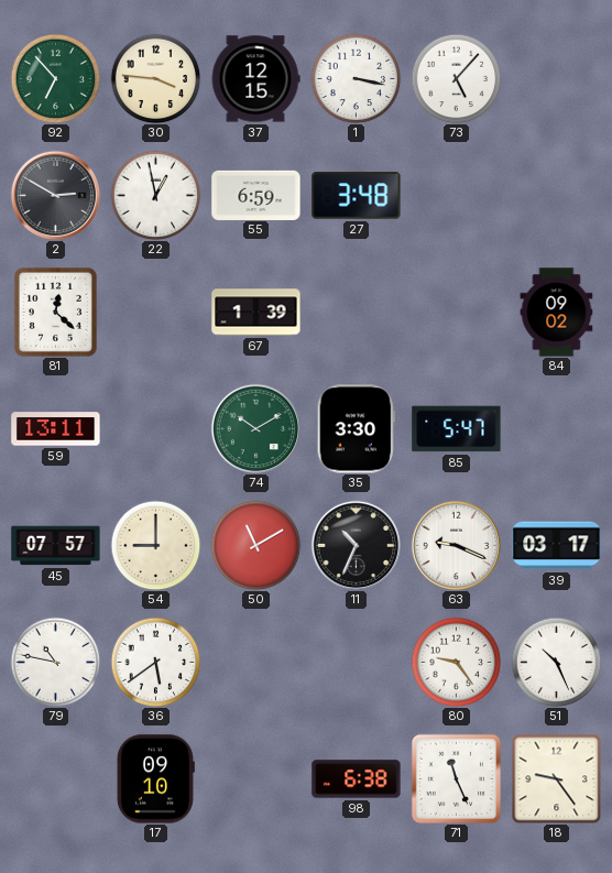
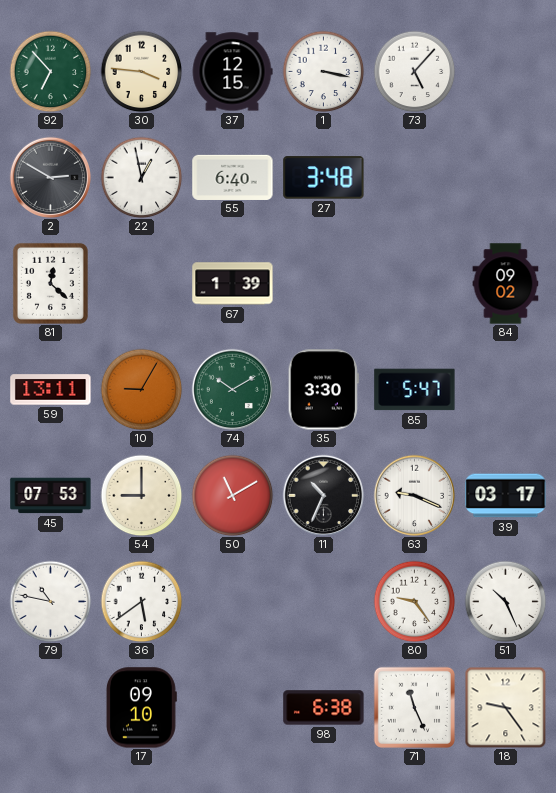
55: 6:59 -> 6:40 (233, 177)
10: none -> 9:05 (141, 389)
45: 07:57 -> 07:53 (51, 496)
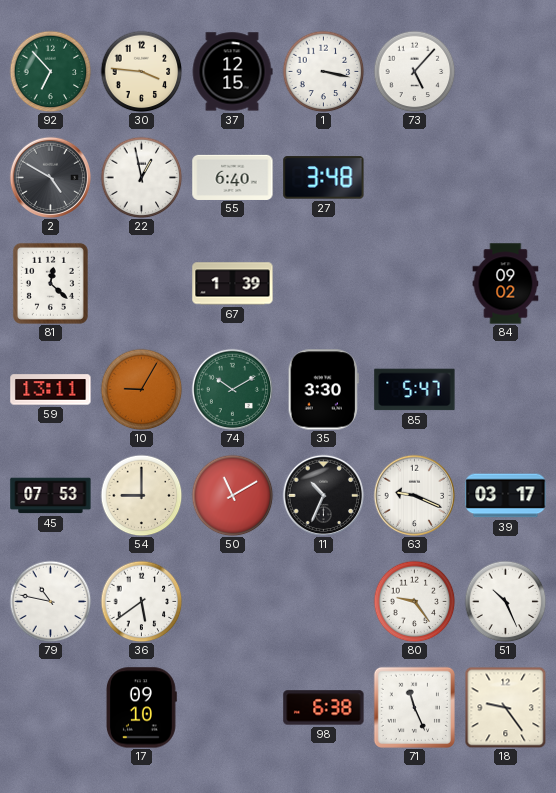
2: 2:50 -> 4:50 (50, 177)
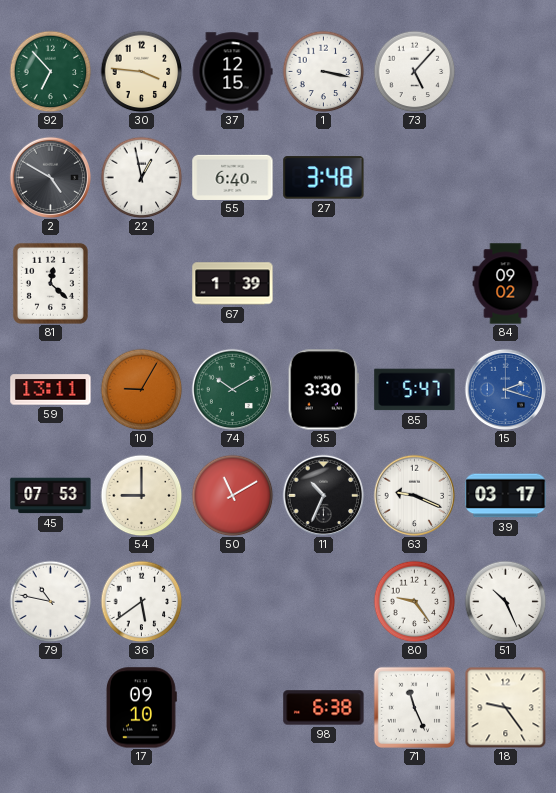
15: none -> 2:18 (505, 389)
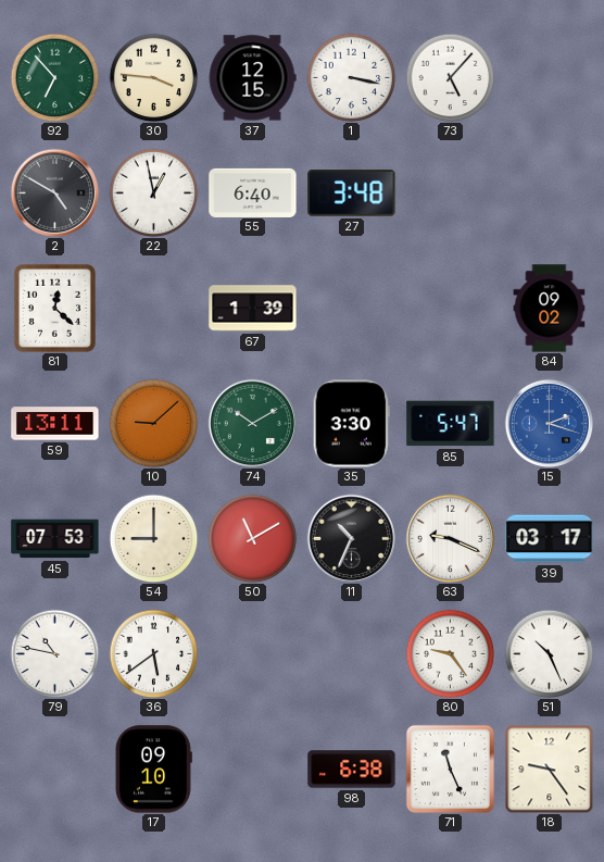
10: 9:05 -> 9:08 (153, 423)
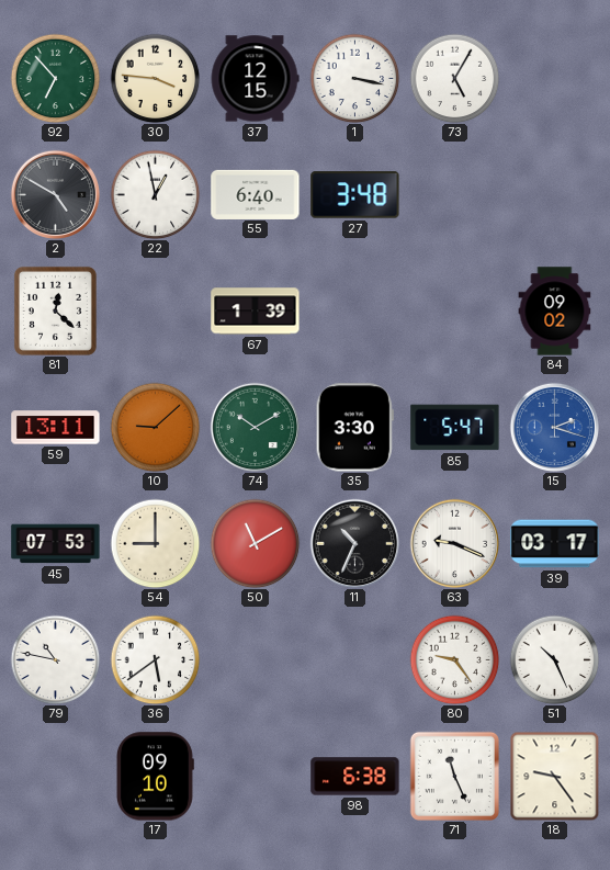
73: 5:07 -> 5:05 (454, 78)
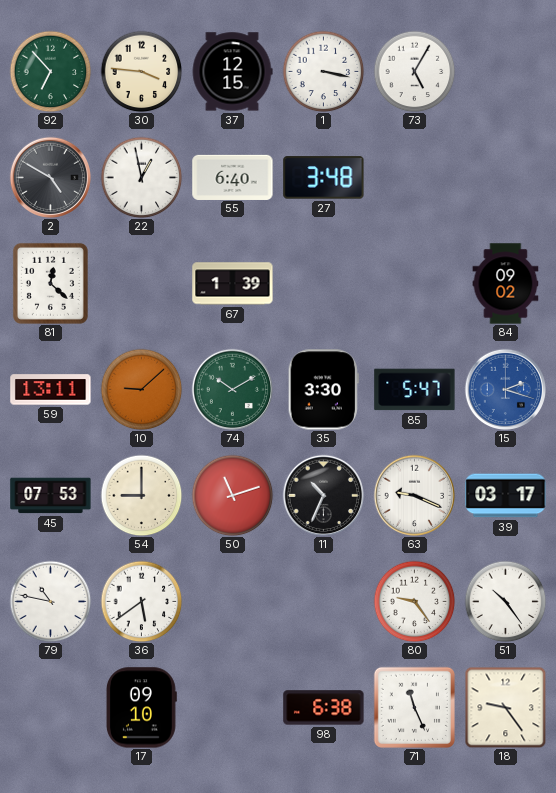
50: 11:10 -> 11:12 (232, 495)
51: 10:26 -> 10:24 (505, 601)
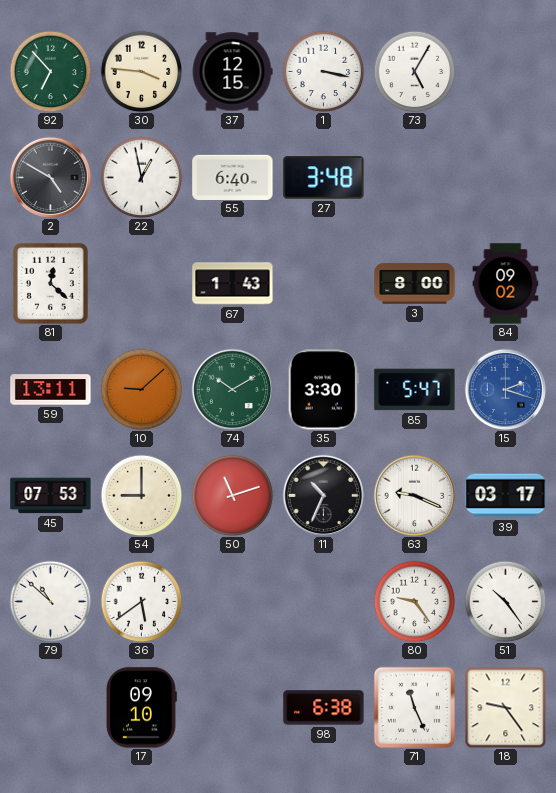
67: 1:39 -> 1:43 (233, 284)
3: none -> 8:00 (415, 284)
79: 10:47 -> 10:52 (50, 601)
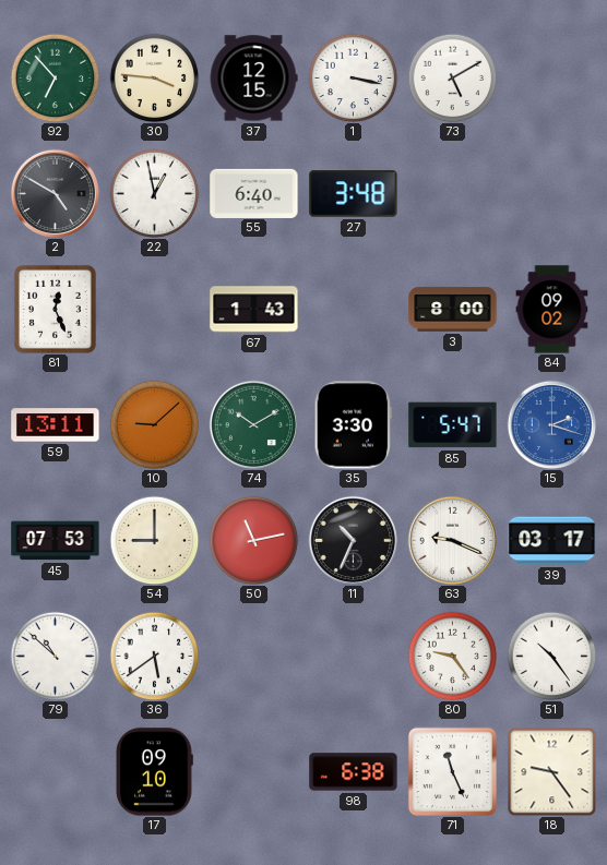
73: 5:05 -> 5:10 (452, 77)
81: 12:22 -> 12:26 (55, 309)
50: 11:12 -> 11:13 (253, 540)
